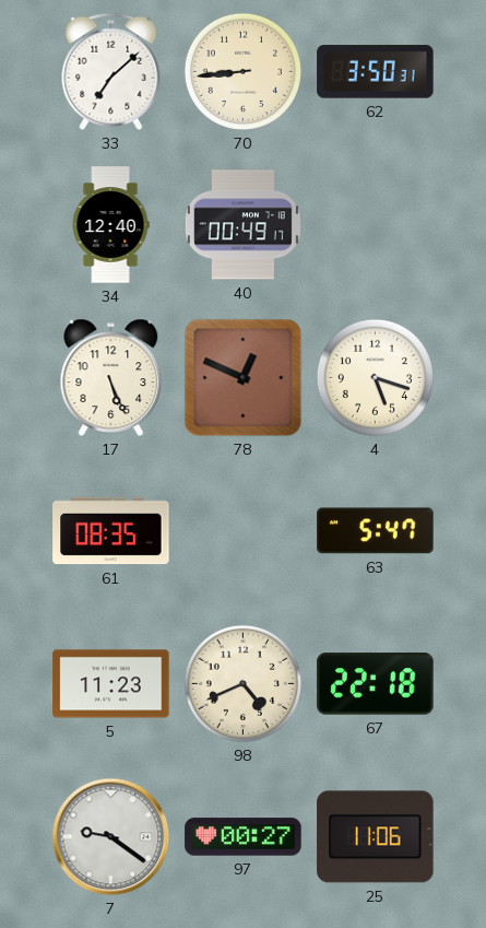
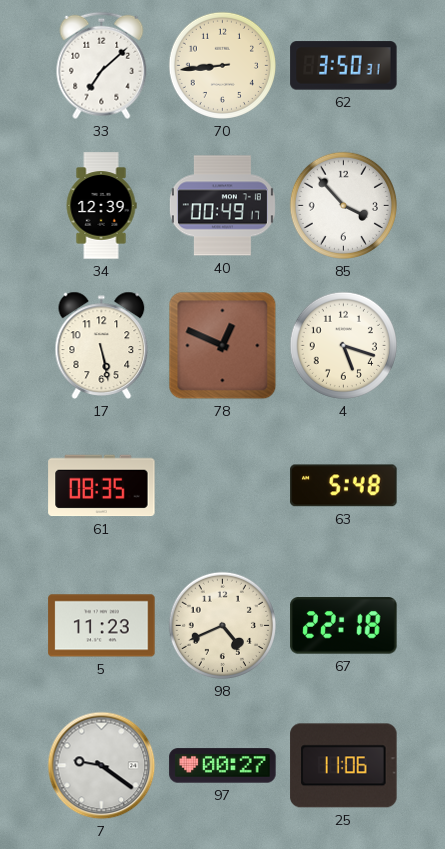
34: 12:40 -> 12:39 (101, 206)
85: none -> 3:53 (343, 205)
17: 5:26 -> 5:28 (102, 345)
63: 5:47 -> 5:48 (344, 486)
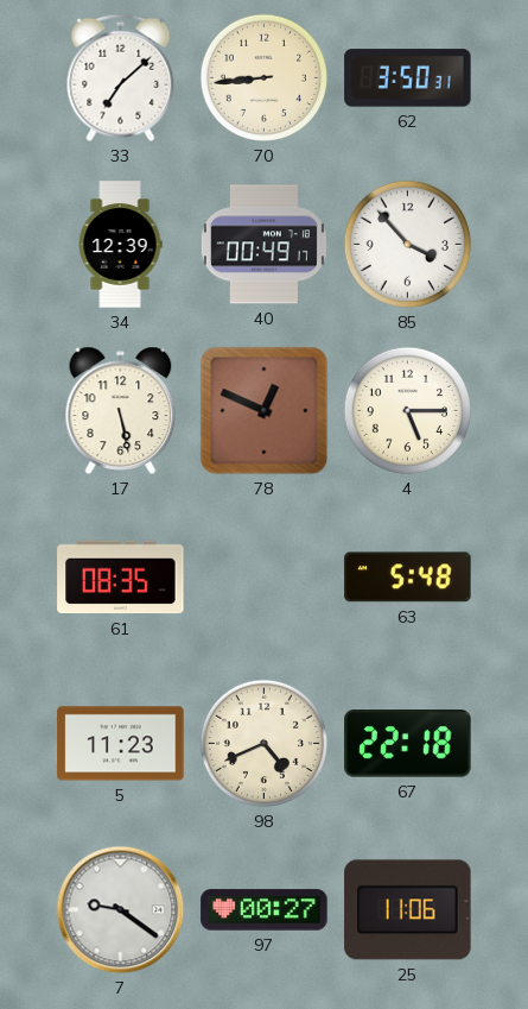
4: 5:18 -> 5:15 (407, 410)
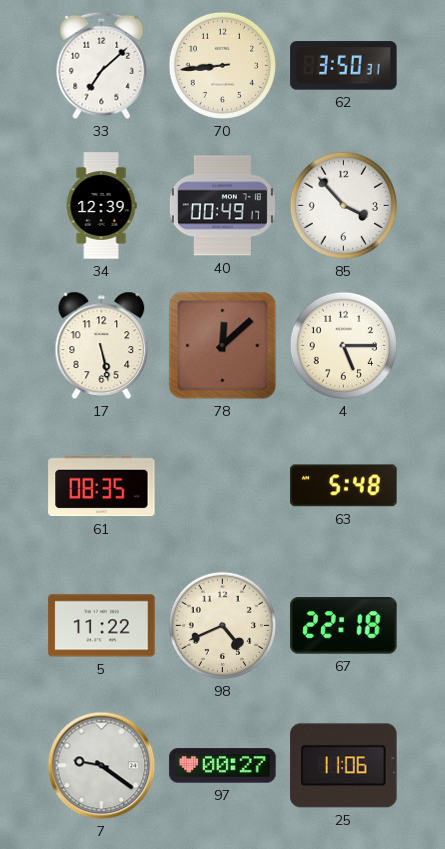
78: 12:49 -> 12:08 (223, 346)
5: 11:23 -> 11:22 (102, 626)
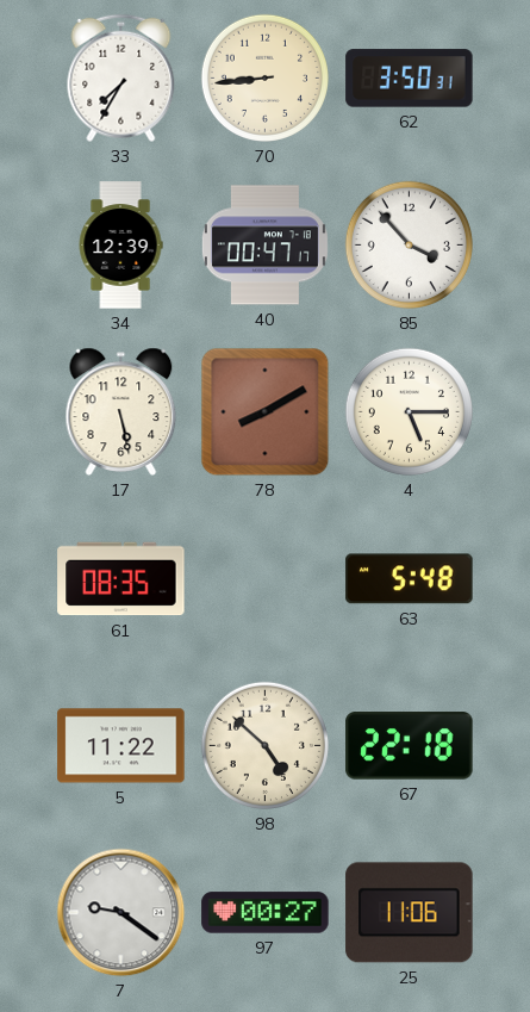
33: 7:08 -> 7:35 (121, 79)
40: 00:49 -> 00:47 (264, 246)
78: 12:08 -> 8:10 (266, 412)
98: 4:41 -> 4:52 (264, 745)
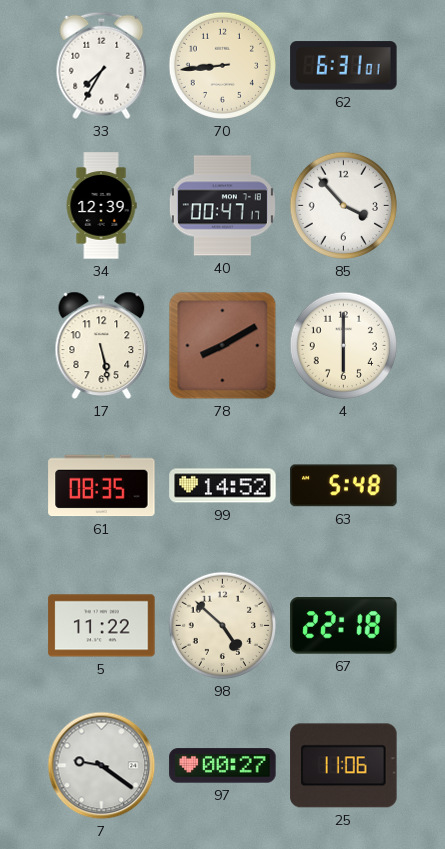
62: 3:50 -> 6:31 (344, 66)
4: 5:15 -> 6:00 (343, 345)
99: none -> 14:52 (223, 486)
